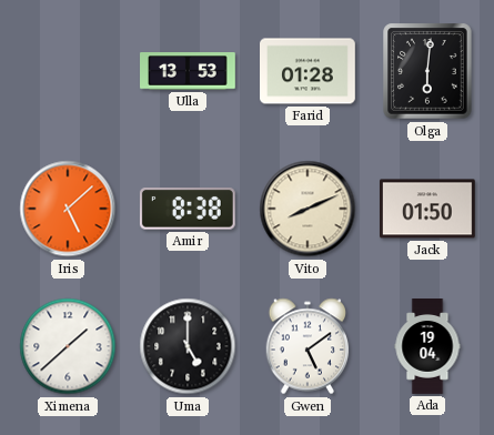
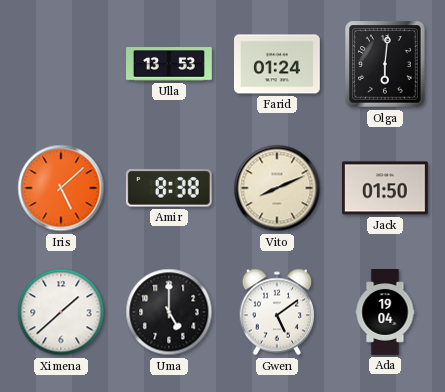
Farid: 01:28 -> 01:24 (278, 64)
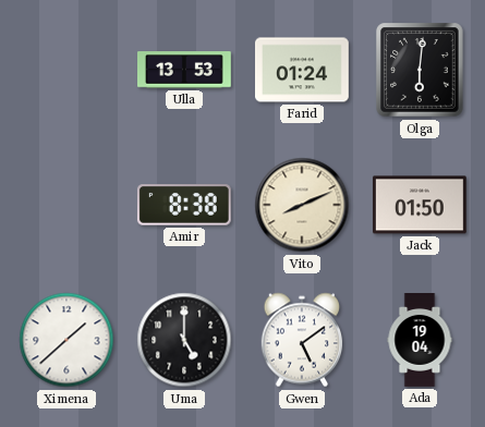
Iris: 5:08 -> none (61, 188)
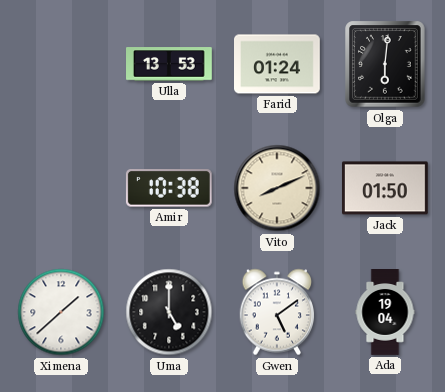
Amir: 8:38 -> 10:38 (169, 188)
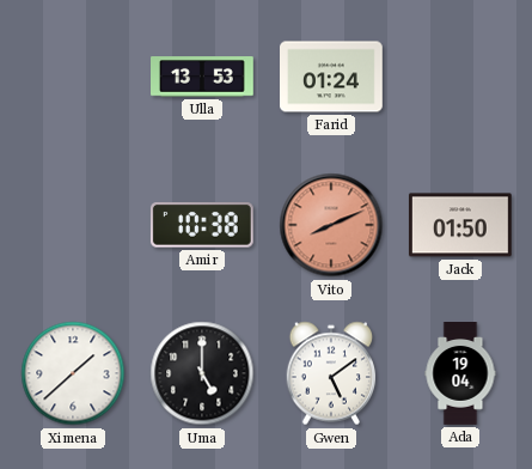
Olga: 6:01 -> none (385, 64)
Vito dial: cream -> salmon (331, 225)
